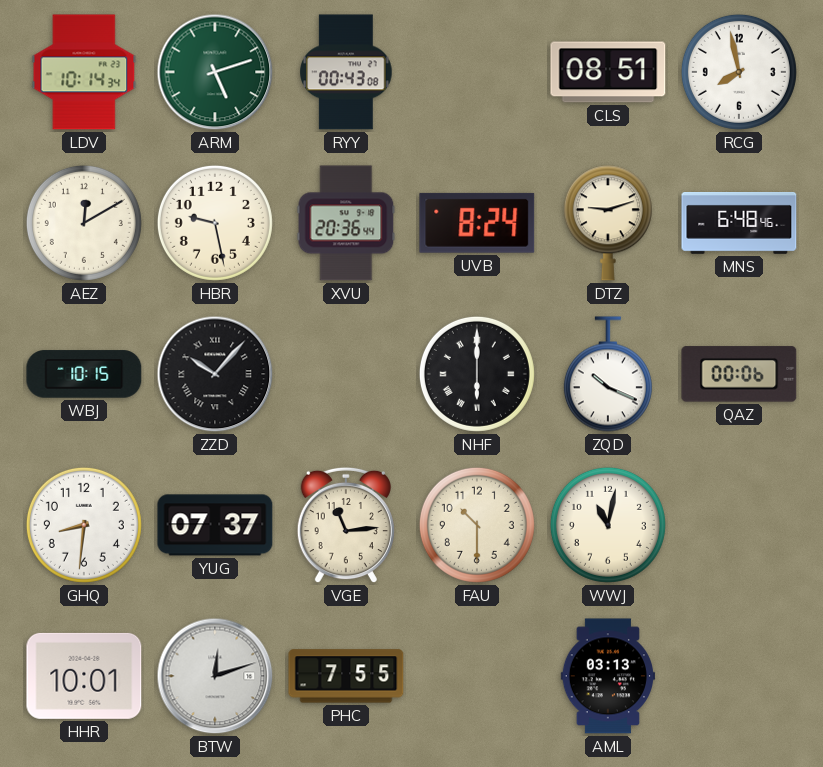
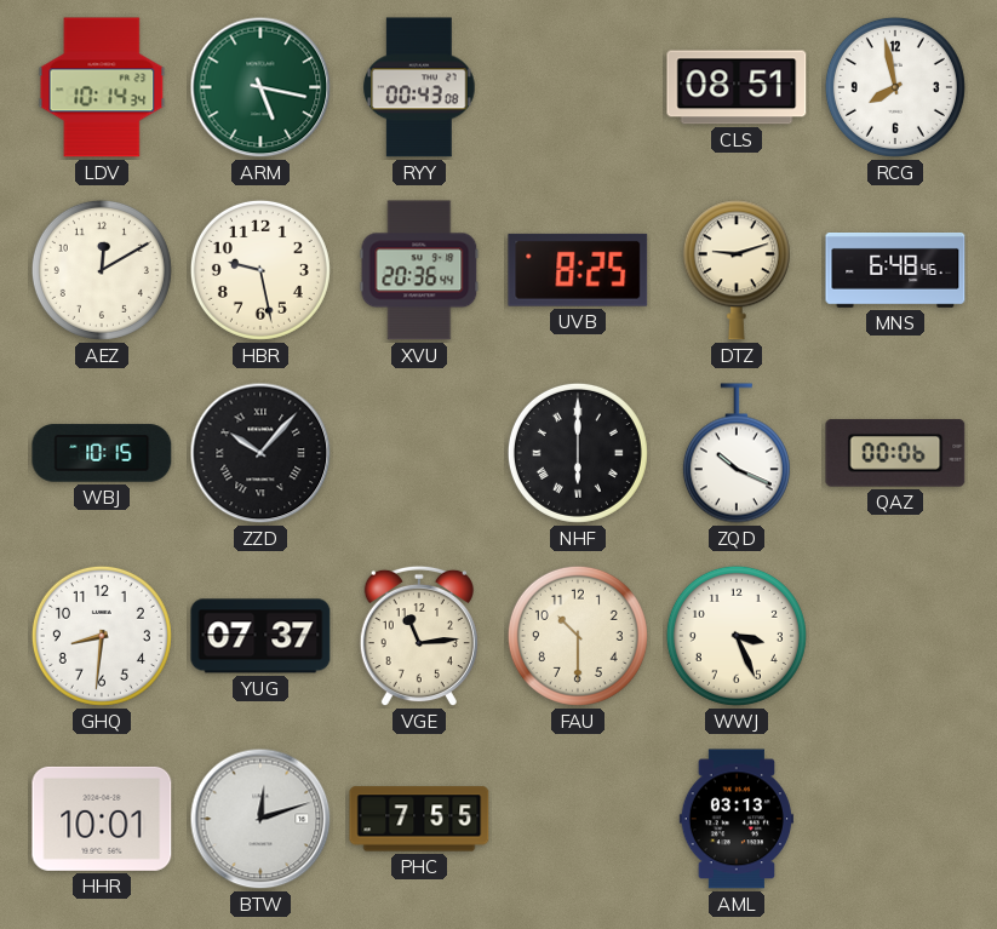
ARM: 5:12 -> 5:17 (260, 87)
UVB: 8:24 -> 8:25 (578, 270)
WWJ: 11:02 -> 3:26 (737, 636)
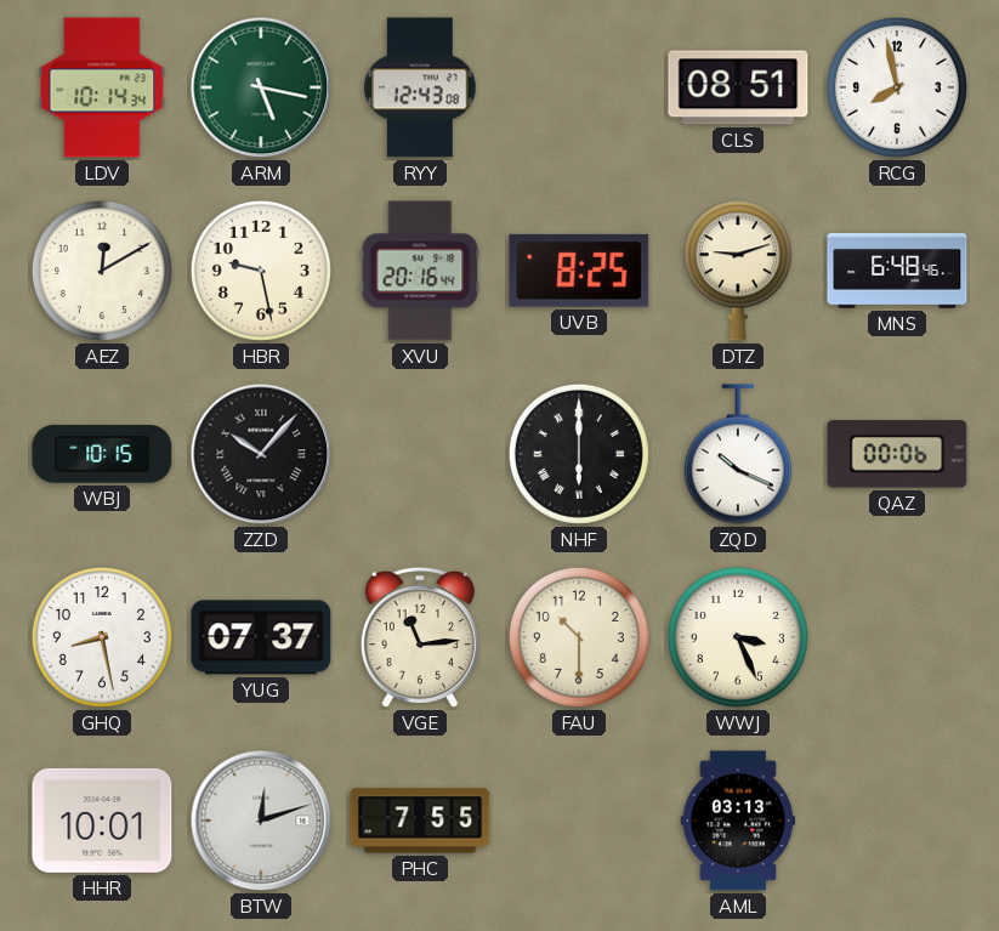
RYY: 00:43 -> 12:43 (420, 87)
XVU: 20:36 -> 20:16 (420, 271)
GHQ: 8:31 -> 8:28 (102, 637)
